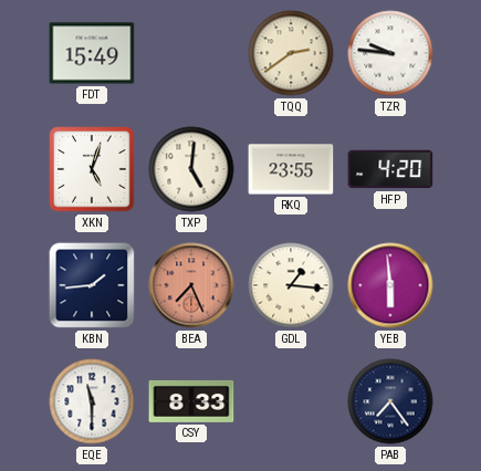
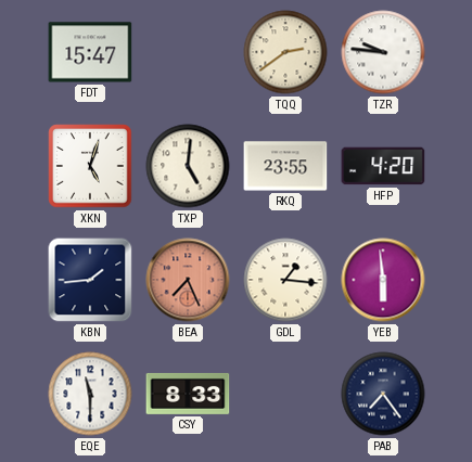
FDT: 15:49 -> 15:47 (90, 52)
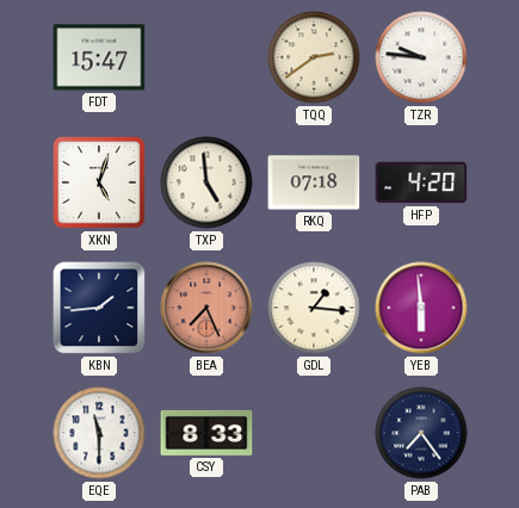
TXP: 5:01 -> 4:59 (206, 182)
RKQ: 23:55 -> 07:18 (314, 182)
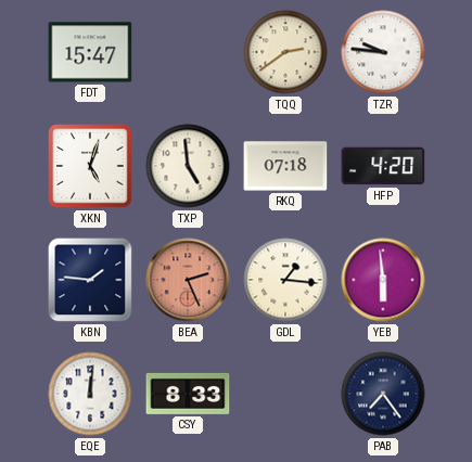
KBN: 1:44 -> 1:46 (90, 280)
BEA: 7:26 -> 2:26 (188, 280)
EQE: 11:30 -> 12:01 (90, 394)
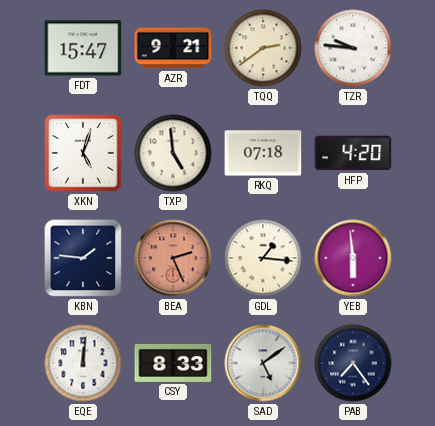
AZR: none -> 9:21 (173, 48)
SAD: none -> 5:09 (263, 363)
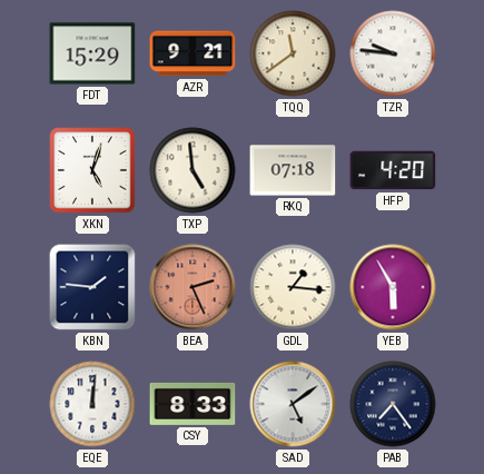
FDT: 15:47 -> 15:29 (92, 53)
TQQ: 2:39 -> 11:39 (293, 53)
YEB: 5:59 -> 5:55 (393, 287)
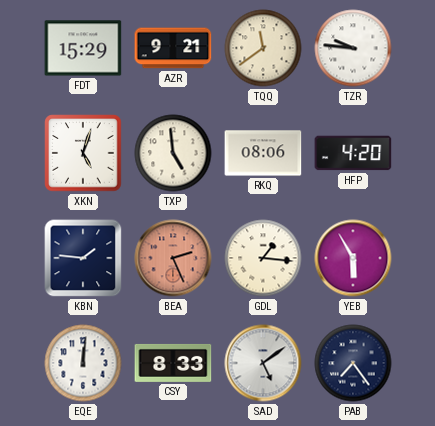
RKQ: 07:18 -> 08:06 (263, 153)
